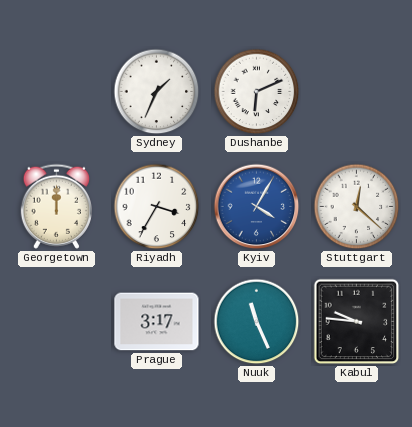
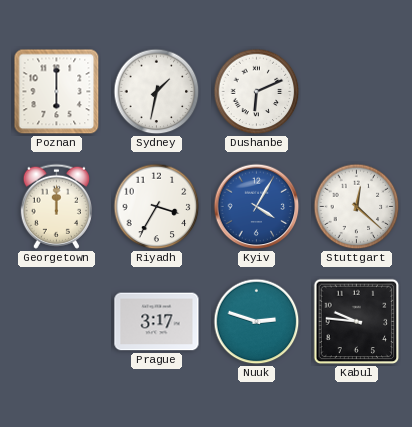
Poznan: none -> 6:00 (57, 92)
Sydney: 1:34 -> 1:32 (157, 92)
Nuuk: 11:26 -> 2:48 (257, 322)
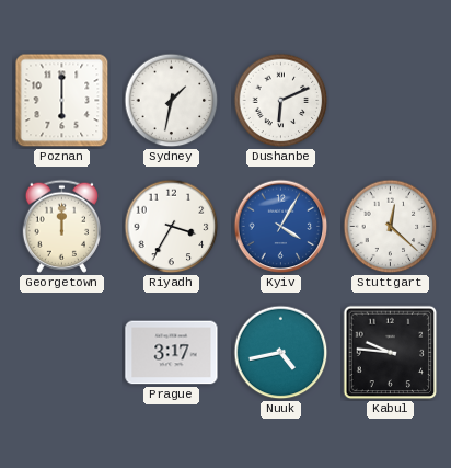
Nuuk: 2:48 -> 4:43 (281, 353)
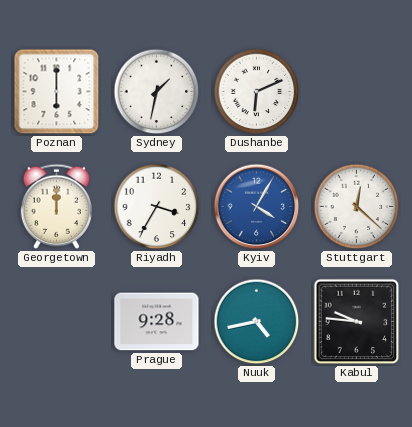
Prague: 3:17 -> 9:28 (157, 322)
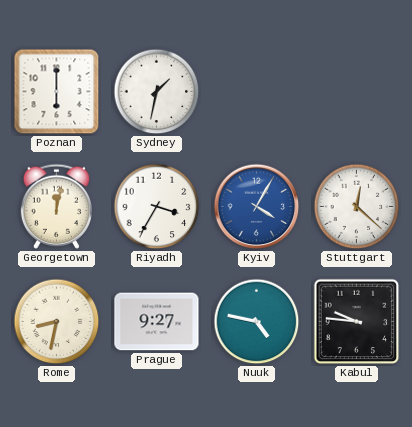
Dushanbe: 6:11 -> none (257, 92)
Georgetown: 12:00 -> 12:02 (56, 206)
Rome: none -> 8:32 (57, 322)
Prague: 9:28 -> 9:27 (157, 322)
Nuuk: 4:43 -> 4:47 (257, 322)
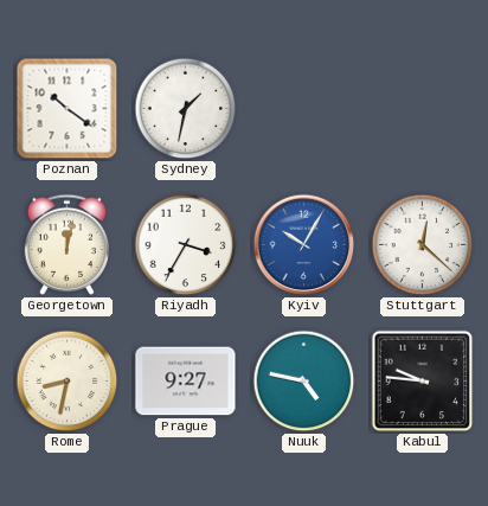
Poznan: 6:00 -> 10:21 (68, 109)
Kyiv: 4:05 -> 10:05 (304, 245)
